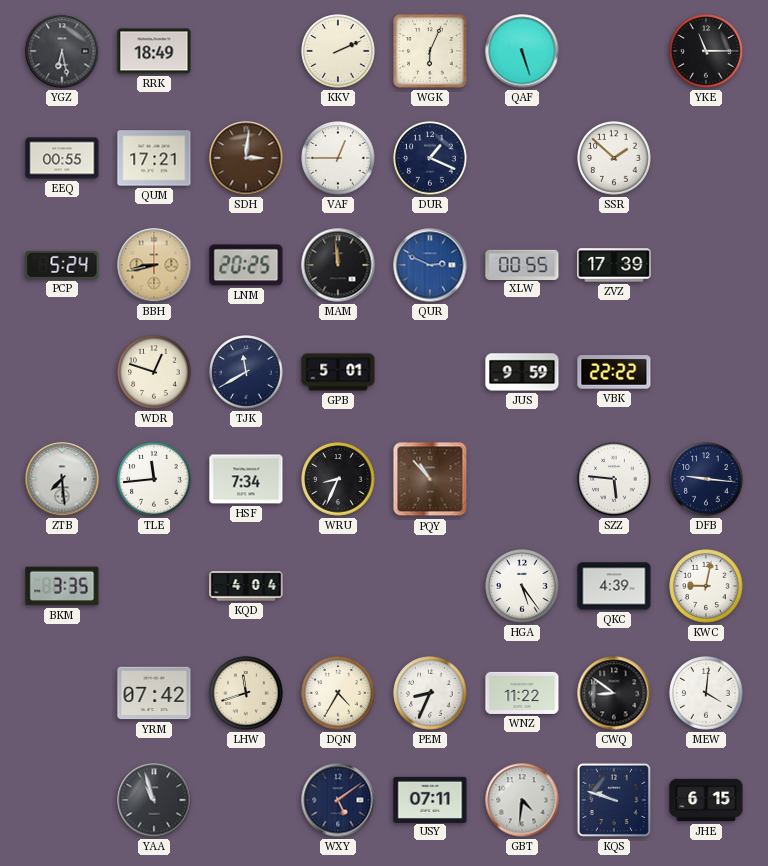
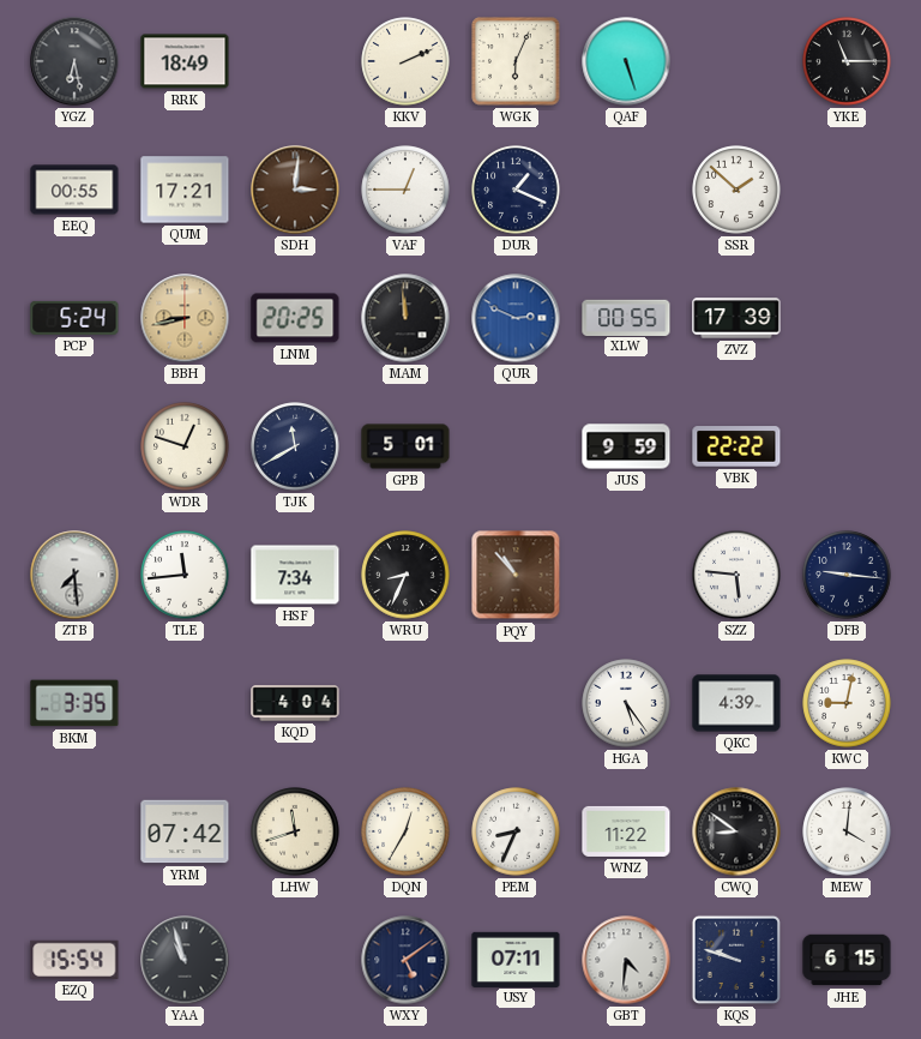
DQN: 4:35 -> 12:35 (405, 831)
EZQ: none -> 15:54 (74, 960)
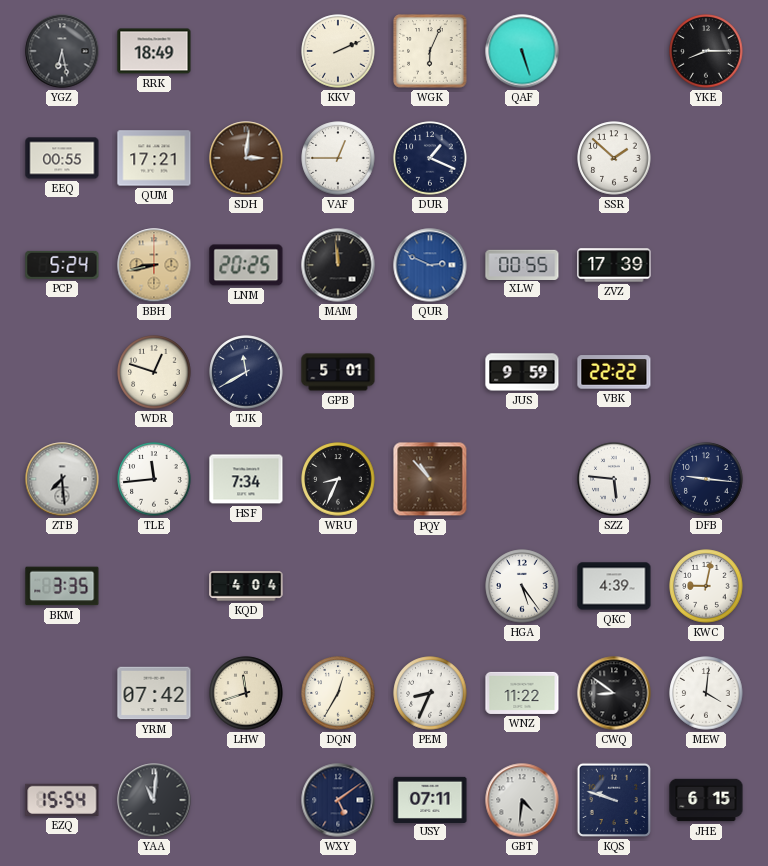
YKE: 11:15 -> 8:15 (706, 51)
YAA: 10:57 -> 11:01 (154, 800)
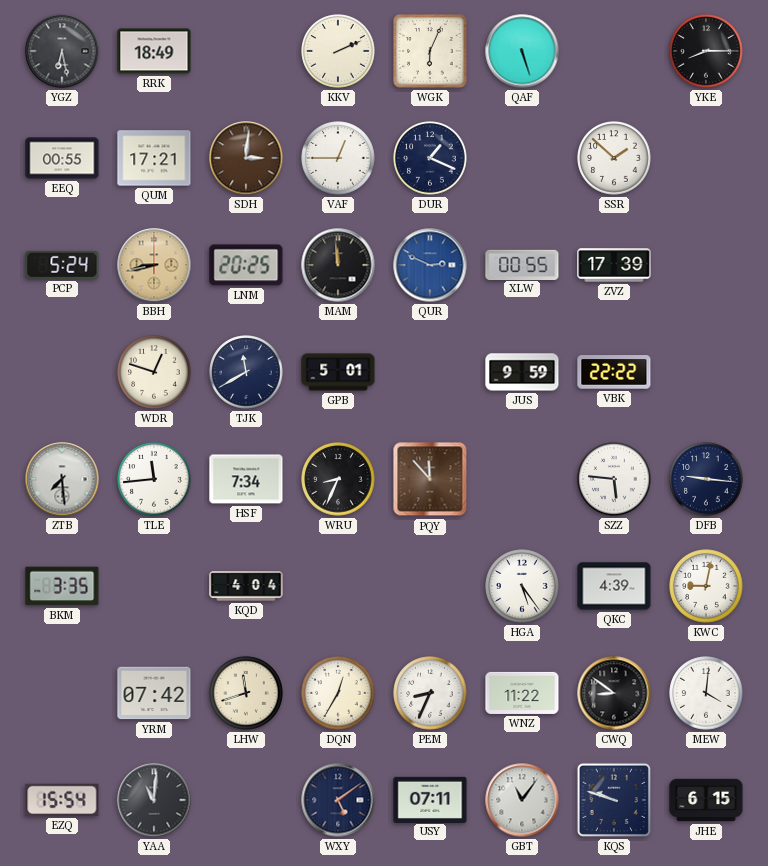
PQY: 10:53 -> 11:53 (430, 479)
GBT: 4:31 -> 11:06 (522, 800)
